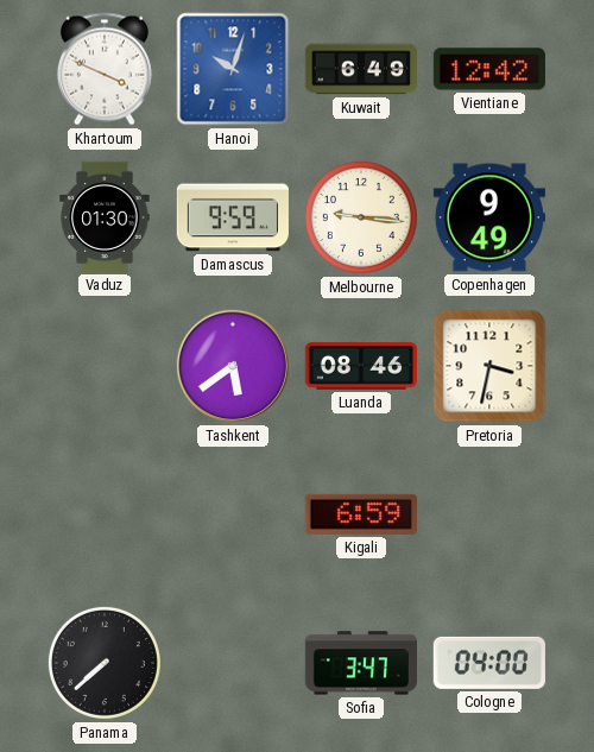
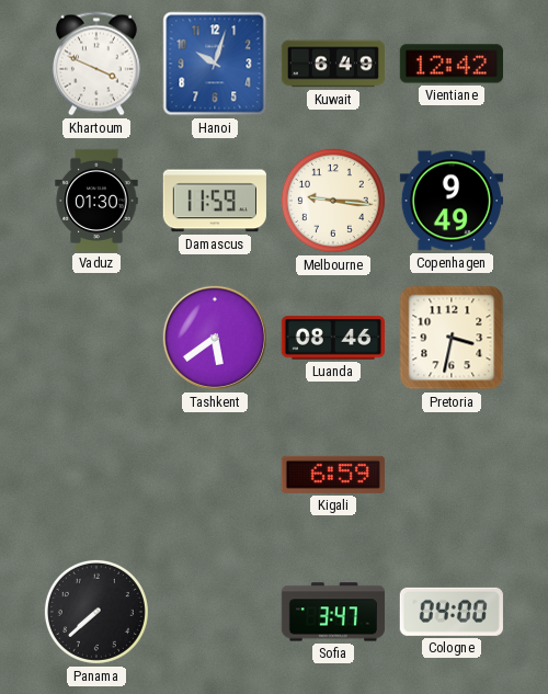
Damascus: 9:59 -> 11:59 (215, 201)
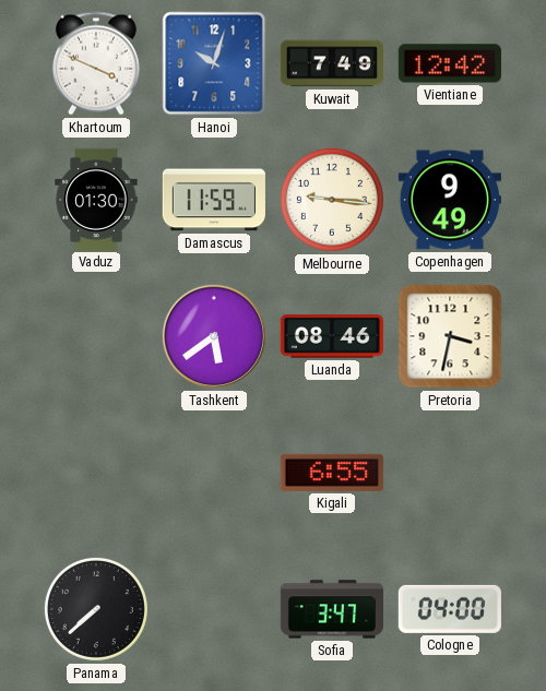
Kuwait: 6:49 -> 7:49 (331, 63)
Kigali: 6:59 -> 6:55 (332, 473)
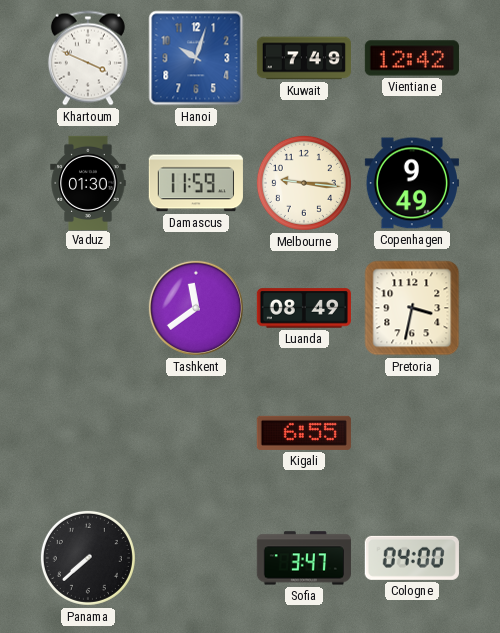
Tashkent: 5:39 -> 11:39 (196, 308)
Luanda: 08:46 -> 08:49 (304, 308)
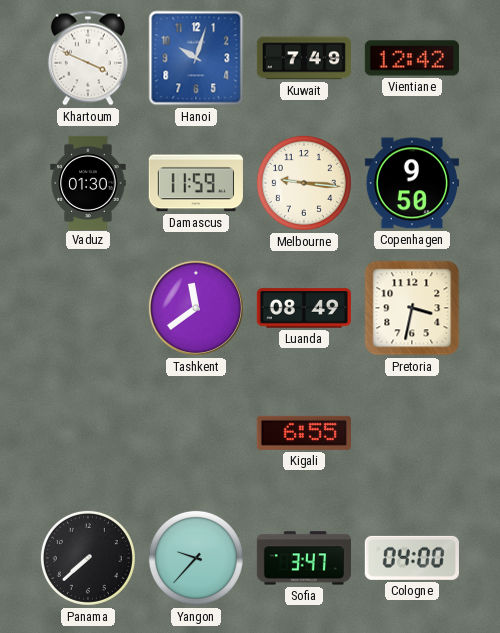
Copenhagen: 9:49 -> 9:50 (412, 183)
Yangon: none -> 9:37 (196, 558)
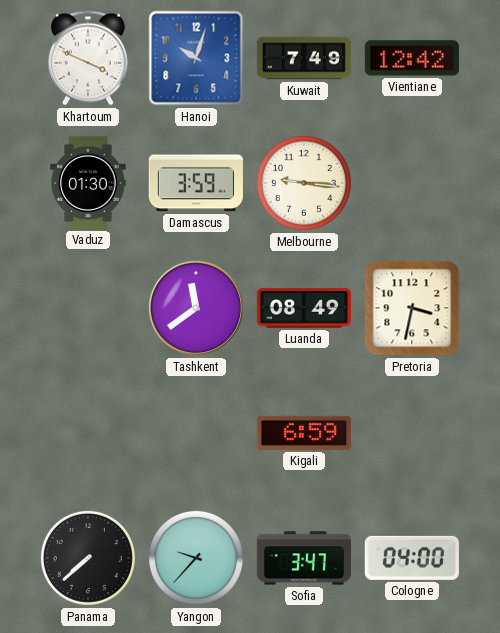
Damascus: 11:59 -> 3:59 (196, 183)
Copenhagen: 9:50 -> none (412, 183)
Kigali: 6:55 -> 6:59 (304, 433)
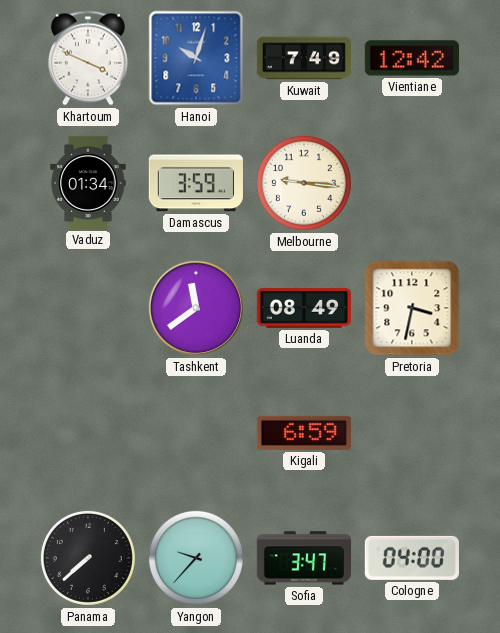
Vaduz: 01:30 -> 01:34 (88, 182)
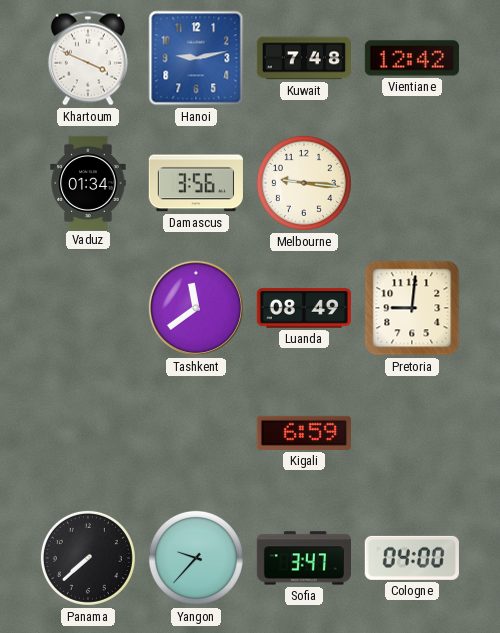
Hanoi: 10:03 -> 9:13 (196, 58)
Kuwait: 7:49 -> 7:48 (303, 58)
Damascus: 3:59 -> 3:56 (196, 183)
Pretoria: 3:32 -> 9:01 (412, 308)
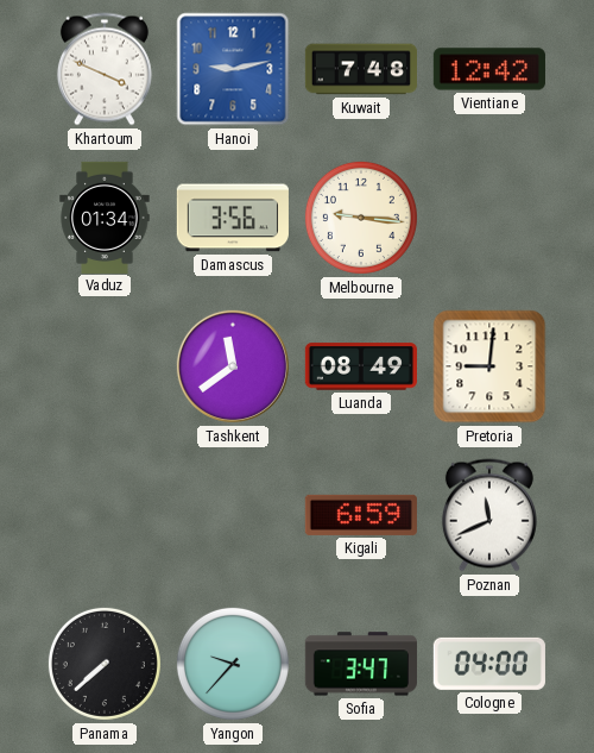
Poznan: none -> 11:41 (489, 515)
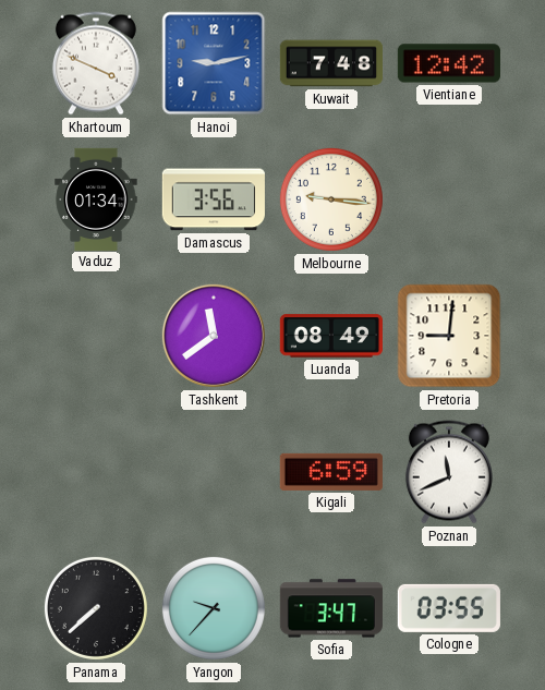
Cologne: 04:00 -> 03:55 (449, 608)
